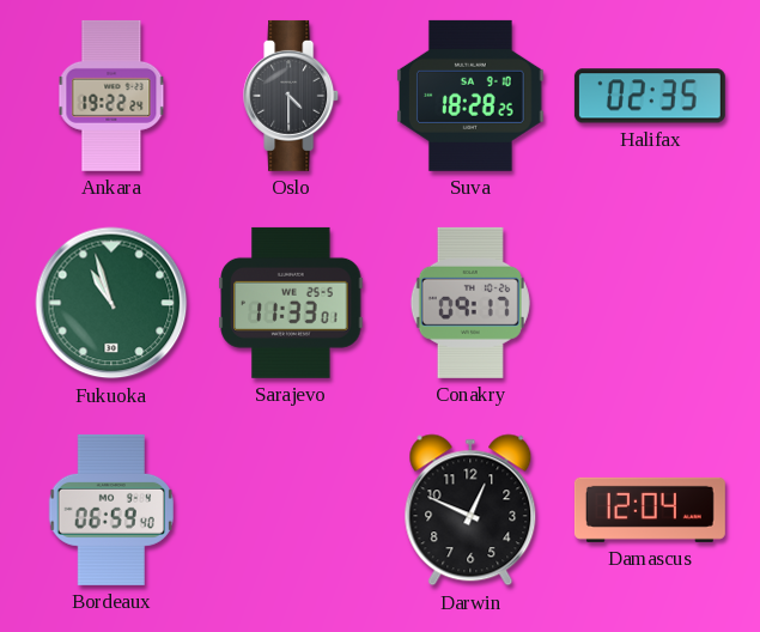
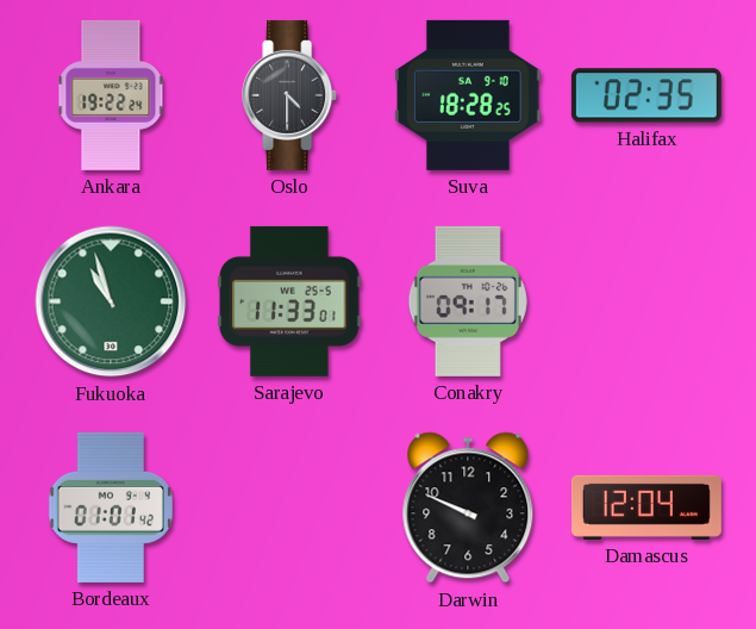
Bordeaux: 06:59 -> 01:01 (111, 507)
Darwin: 12:49 -> 9:49 (468, 507)
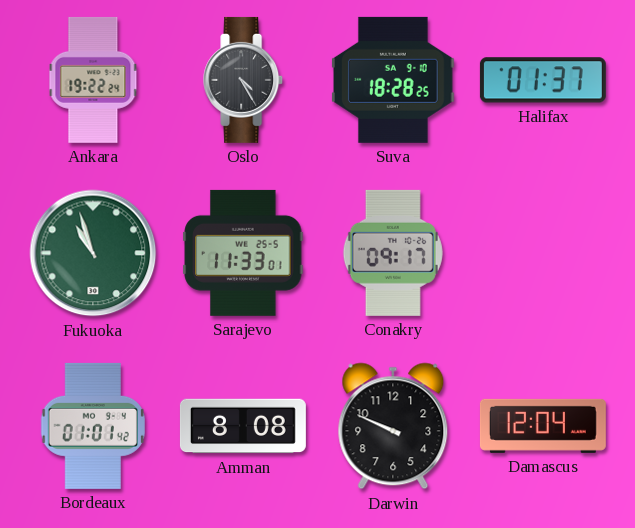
Oslo: 4:30 -> 4:25 (244, 80)
Halifax: 02:35 -> 01:37 (543, 80)
Amman: none -> 8:08 (243, 426)
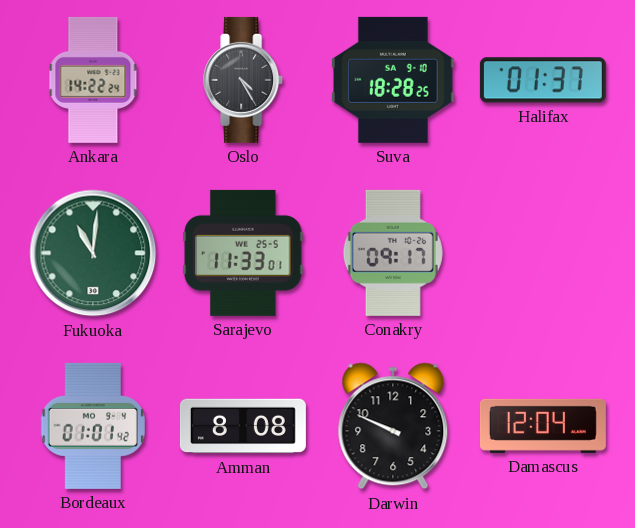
Ankara: 19:22 -> 14:22 (93, 80)
Fukuoka: 10:57 -> 11:01 (93, 253)
